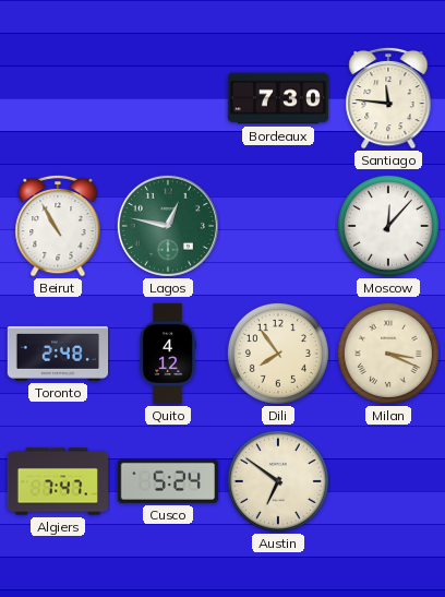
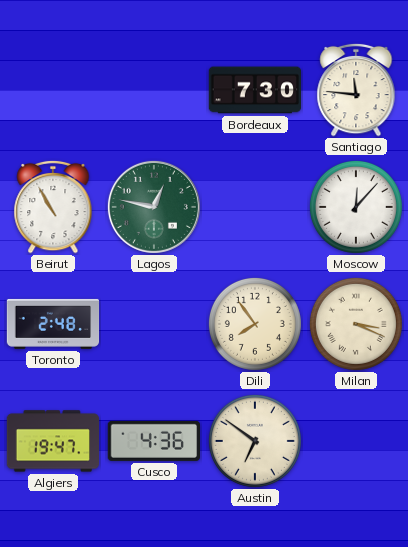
Quito: 4:12 -> none (168, 354)
Algiers: 7:47 -> 19:47 (53, 441)
Cusco: 5:24 -> 4:36 (153, 441)
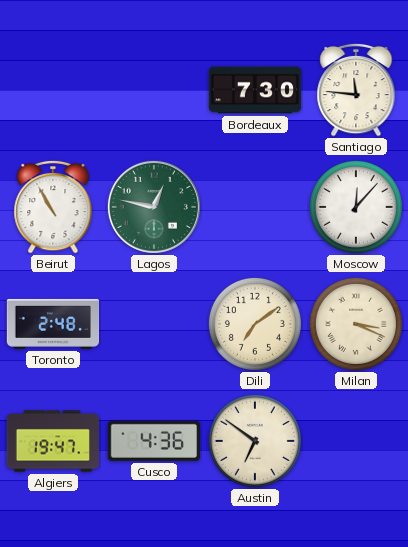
Dili: 7:54 -> 7:09 (255, 324)
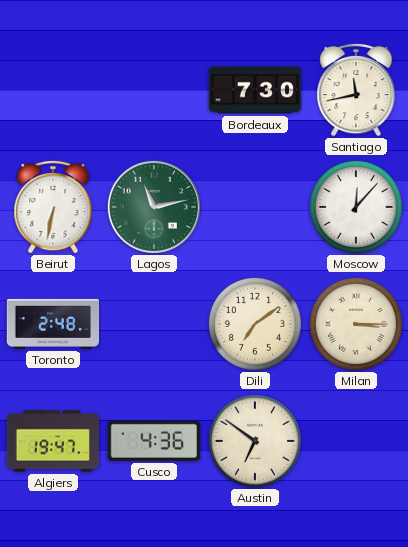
Santiago: 11:46 -> 11:43 (356, 90)
Beirut: 10:55 -> 6:32 (53, 207)
Lagos: 12:47 -> 11:13 (154, 207)
Milan: 3:19 -> 3:15 (356, 324)
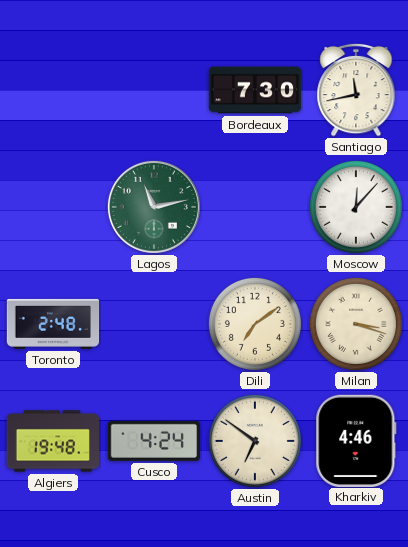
Beirut: 6:32 -> none (53, 207)
Milan: 3:15 -> 3:18 (356, 324)
Algiers: 19:47 -> 19:48 (53, 441)
Cusco: 4:36 -> 4:24 (153, 441)
Kharkiv: none -> 4:46 (356, 440)
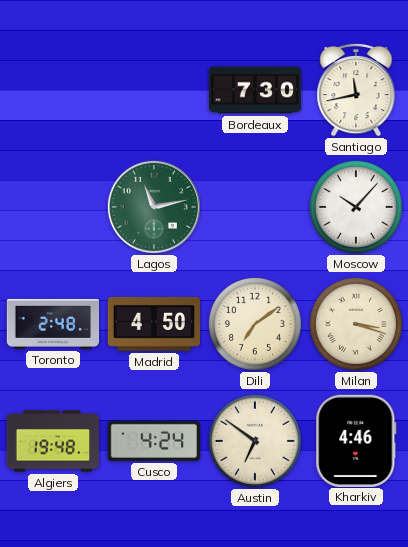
Moscow: 12:07 -> 10:07 (356, 207)
Madrid: none -> 4:50 (154, 324)
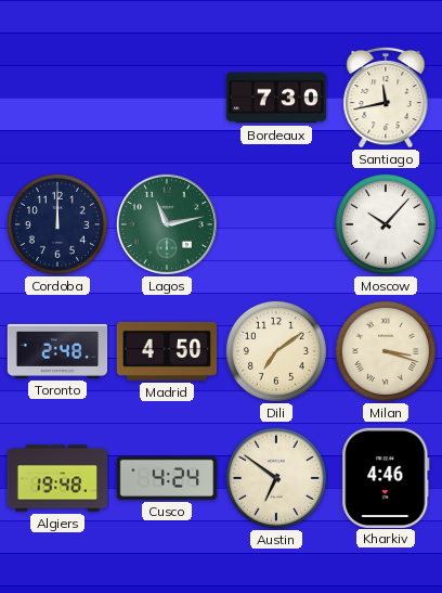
Cordoba: none -> 12:00 (57, 224)
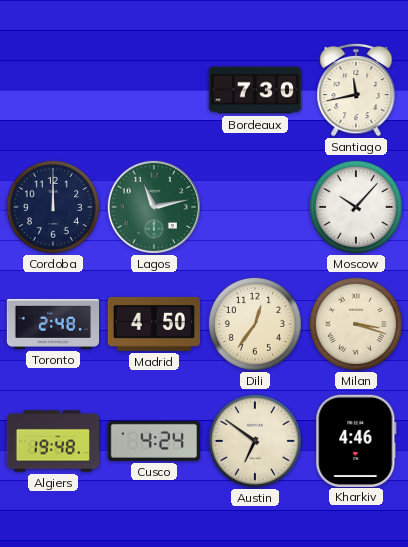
Dili: 7:09 -> 12:36 (255, 324)
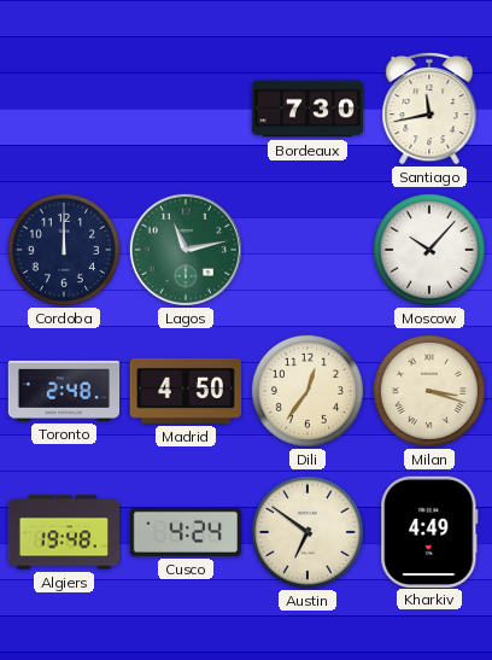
Kharkiv: 4:46 -> 4:49 (429, 531)
